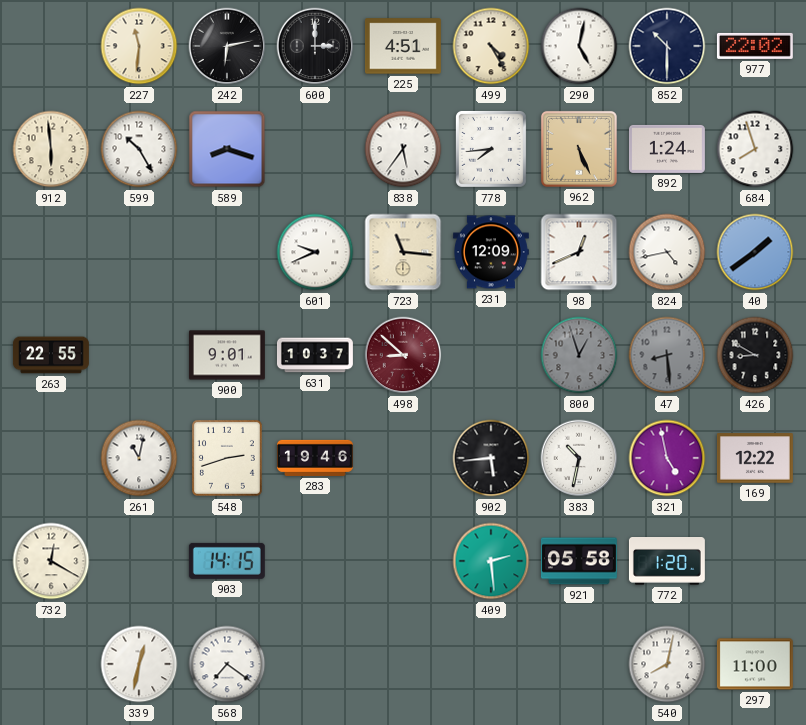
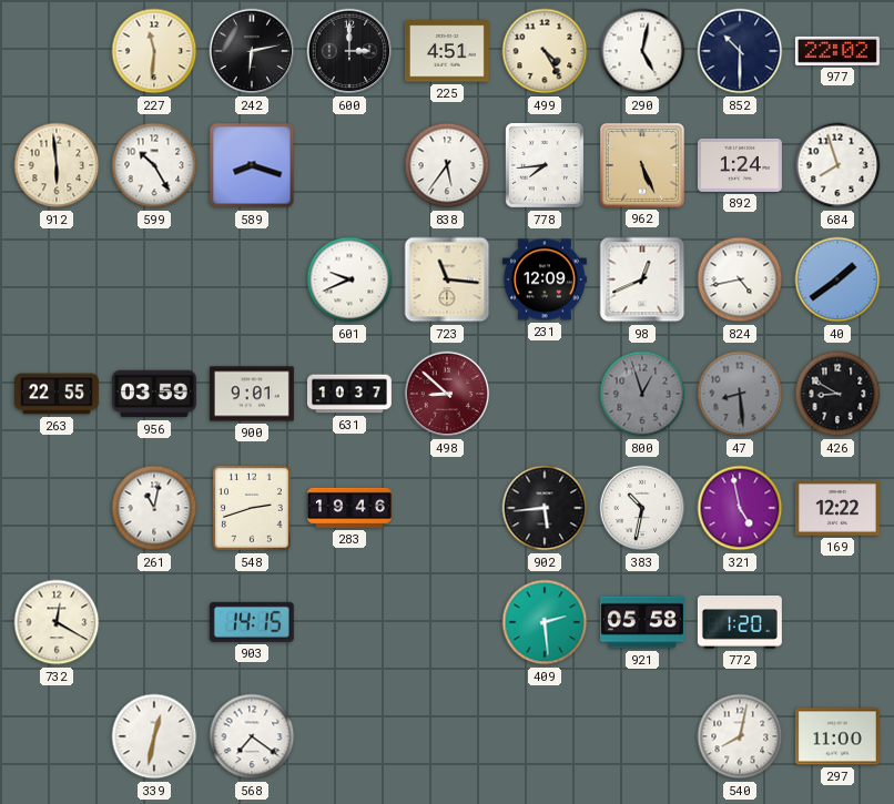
956: none -> 03:59 (154, 394)
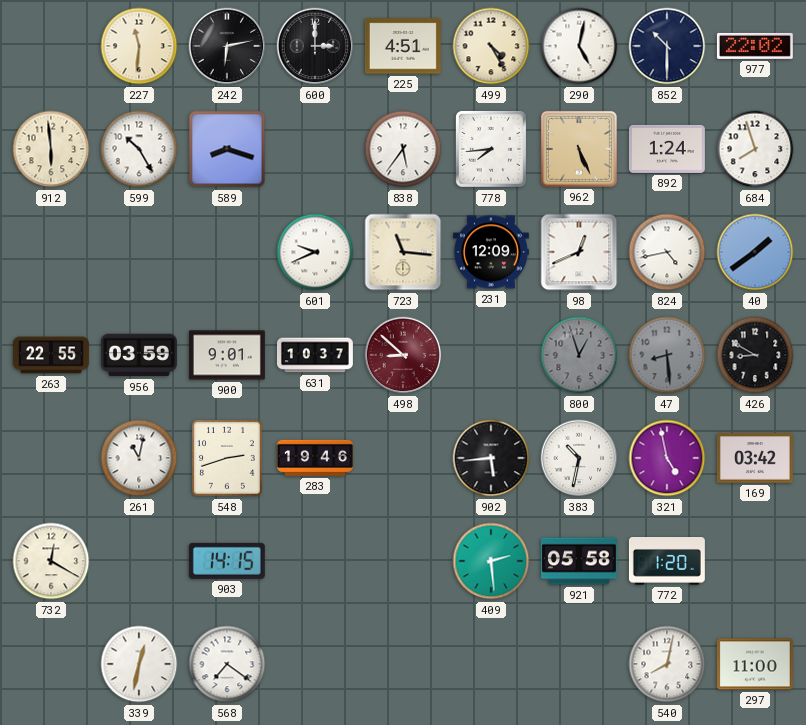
169: 12:22 -> 03:42 (755, 458)
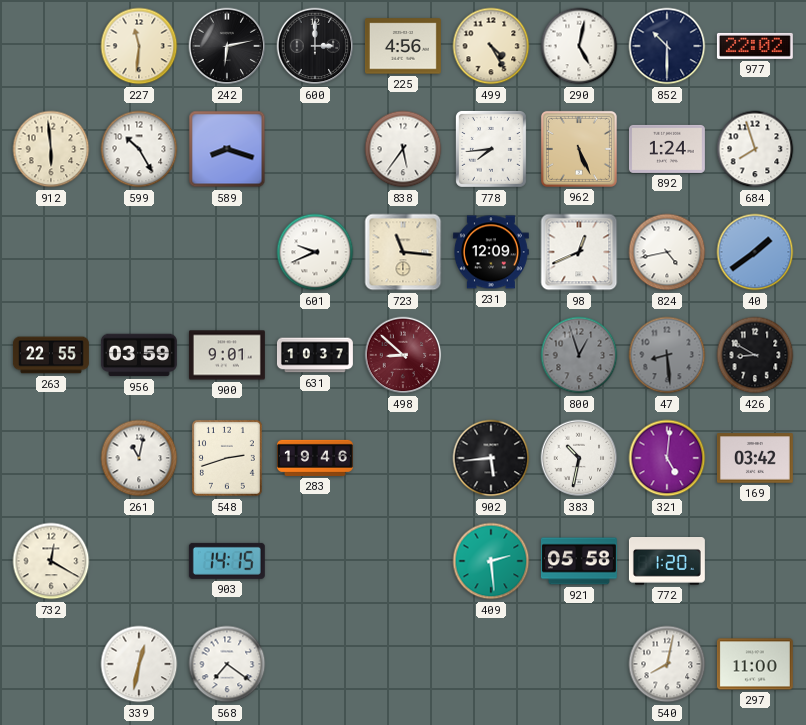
225: 4:51 -> 4:56 (403, 46)
321: 4:58 -> 5:01 (667, 458)
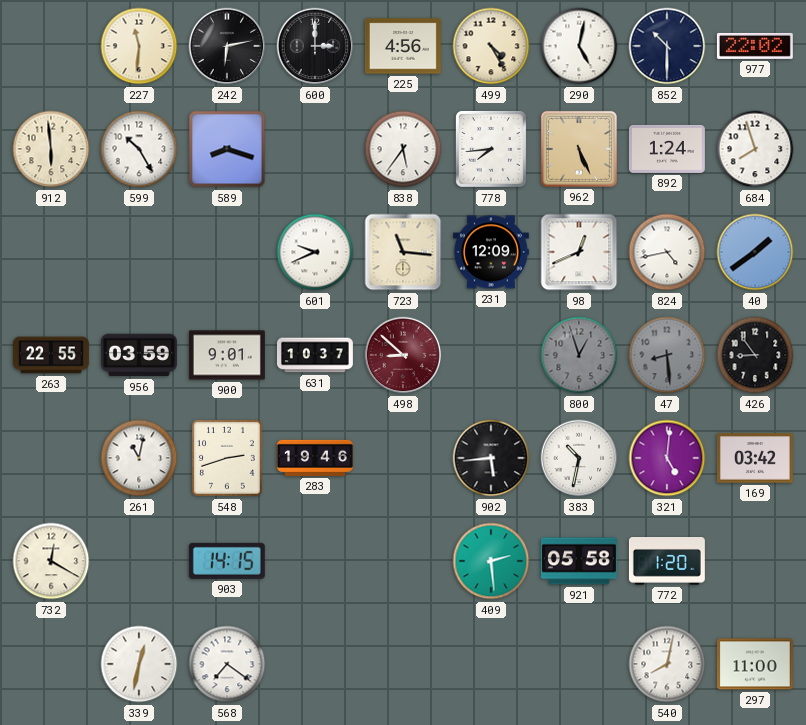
426: 8:50 -> 8:54 (755, 355)
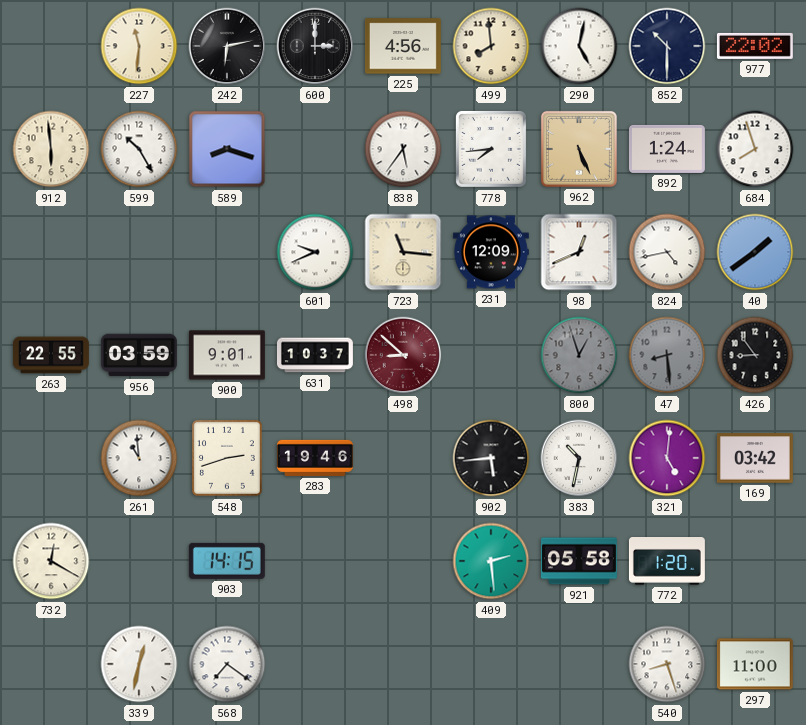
499: 4:25 -> 7:59 (491, 46)
261: 11:02 -> 10:59 (139, 458)
540: 8:02 -> 8:27 (667, 664)
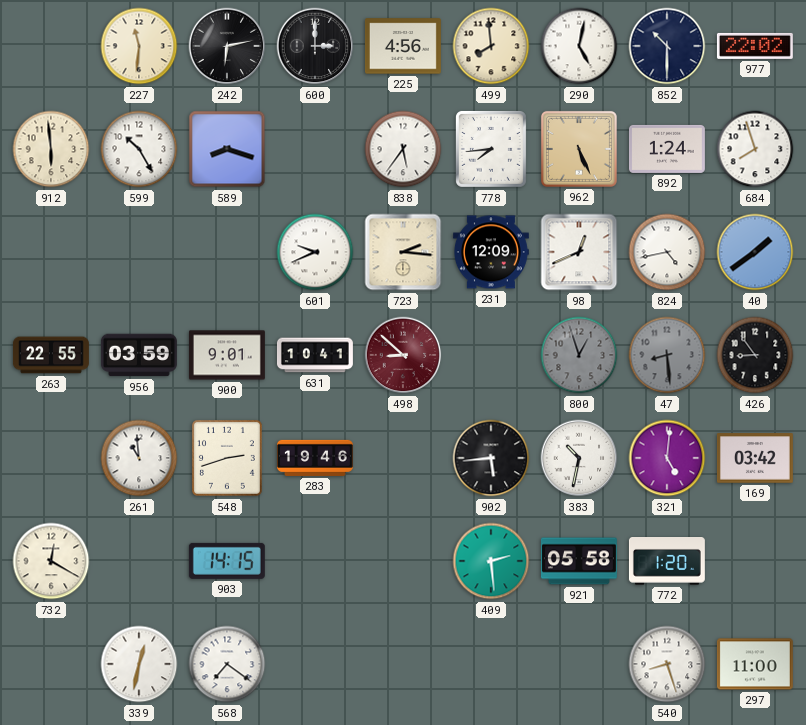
723: 11:16 -> 2:16 (403, 252)
631: 10:37 -> 10:41 (315, 355)
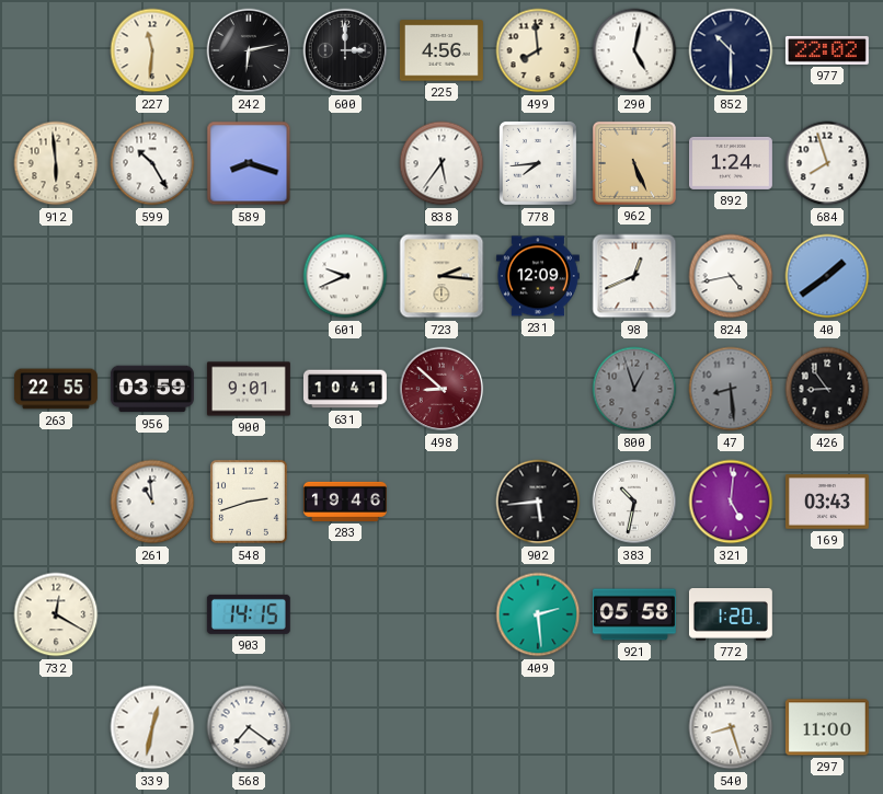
169: 03:42 -> 03:43 (827, 502)
